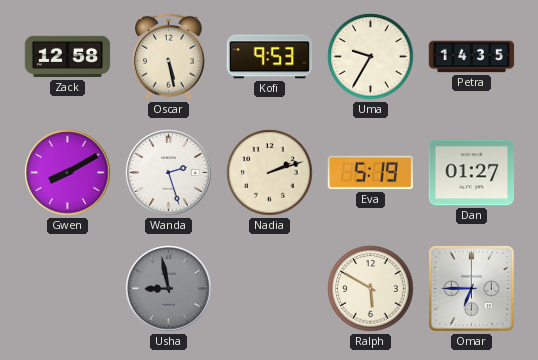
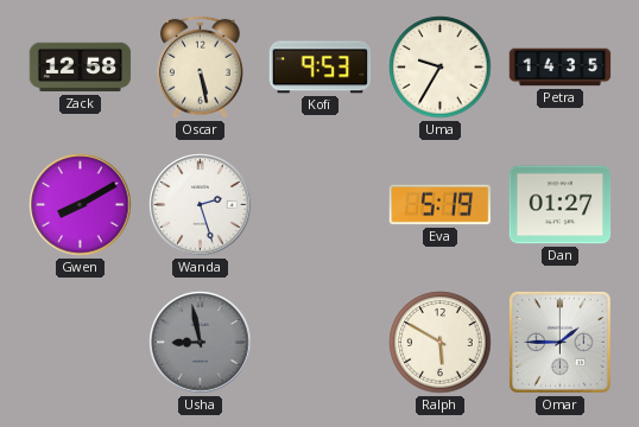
Nadia: 2:12 -> none (270, 173)
Omar: 6:45 -> 1:45 (559, 342)
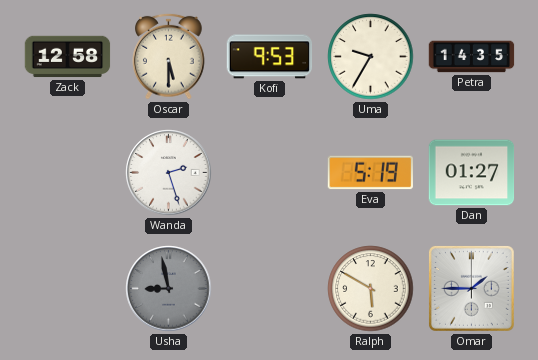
Oscar: 5:28 -> 5:30 (169, 56)
Gwen: 8:10 -> none (81, 205)
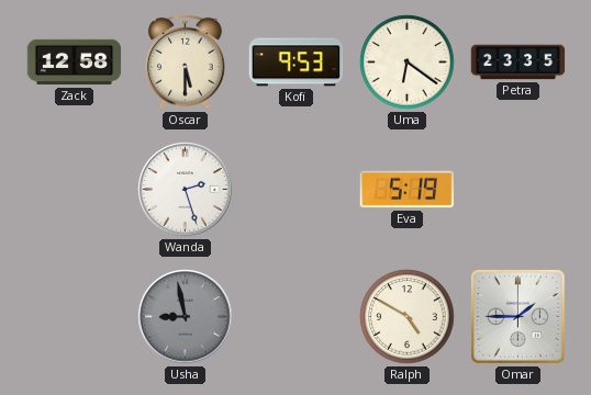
Uma: 9:35 -> 6:21 (408, 63)
Petra: 14:35 -> 23:35 (518, 63)
Dan: 01:27 -> none (472, 173)
Ralph: 5:50 -> 4:50 (408, 317)
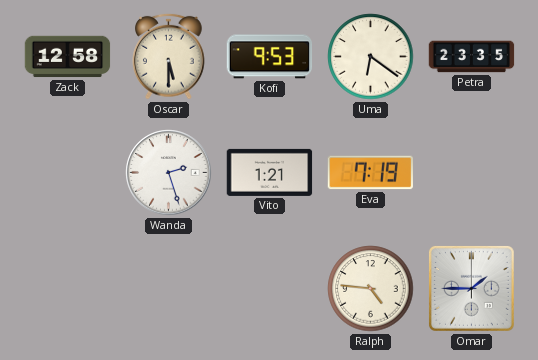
Vito: none -> 1:21 (270, 172)
Eva: 5:19 -> 7:19 (370, 173)
Usha: 8:58 -> none (186, 317)
Ralph: 4:50 -> 4:46 (371, 289)
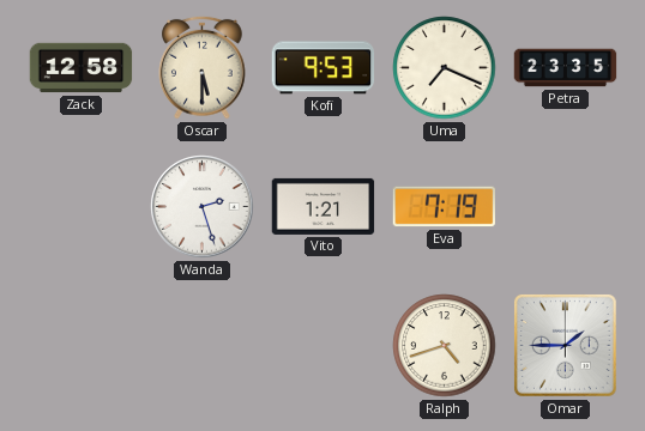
Uma: 6:21 -> 7:19 (445, 68)
Ralph: 4:46 -> 4:42 (445, 346)
